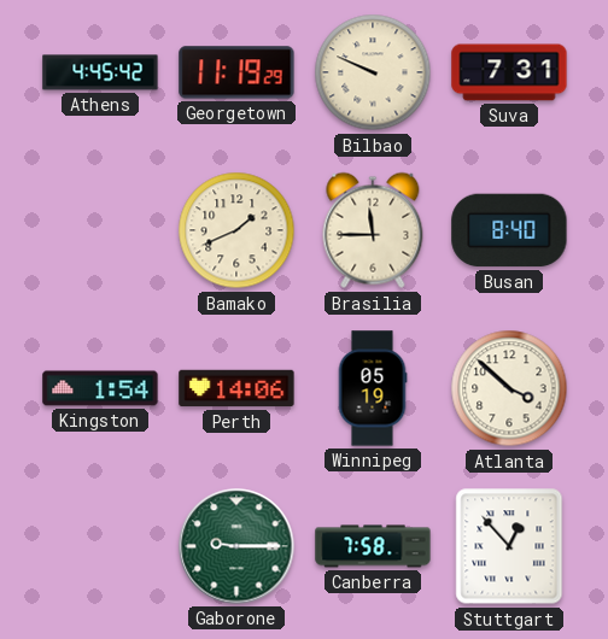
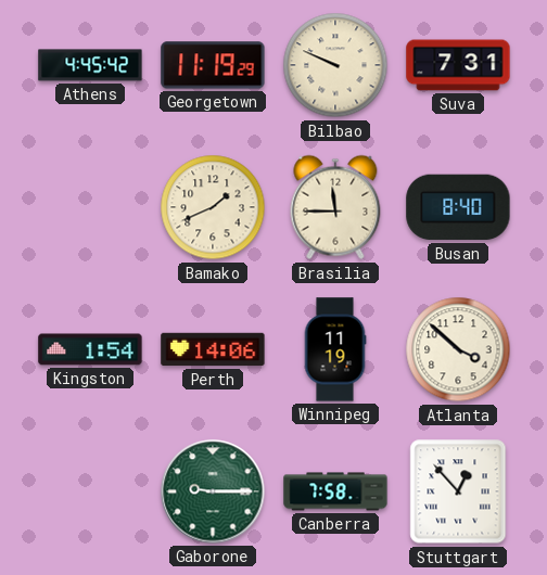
Winnipeg: 05:19 -> 11:19 (335, 349)
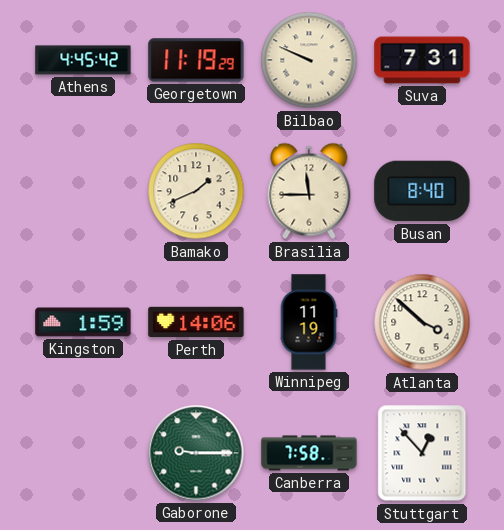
Kingston: 1:54 -> 1:59 (83, 322)
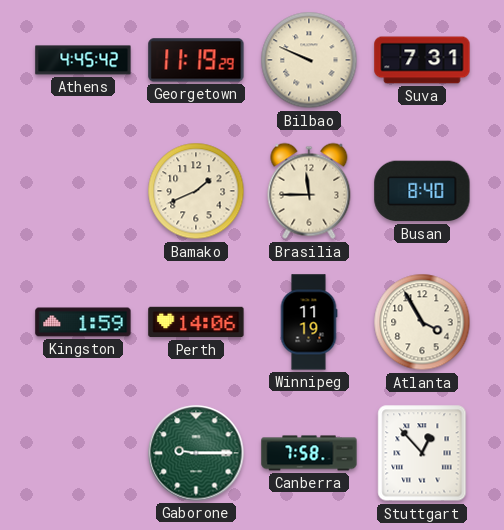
Atlanta: 3:52 -> 3:55 (422, 322)
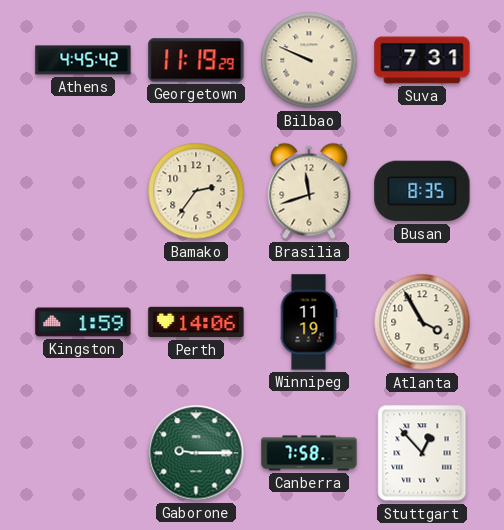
Bamako: 1:41 -> 2:36 (196, 191)
Brasilia: 11:45 -> 11:42 (309, 191)
Busan: 8:40 -> 8:35 (422, 191)
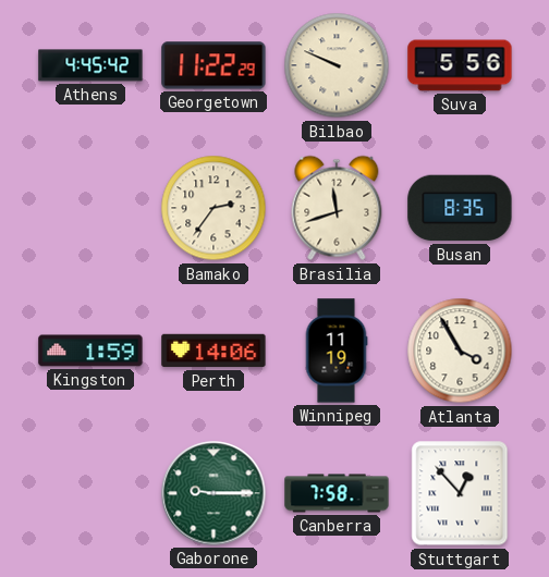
Georgetown: 11:19 -> 11:22 (213, 65)
Suva: 7:31 -> 5:56 (460, 65)
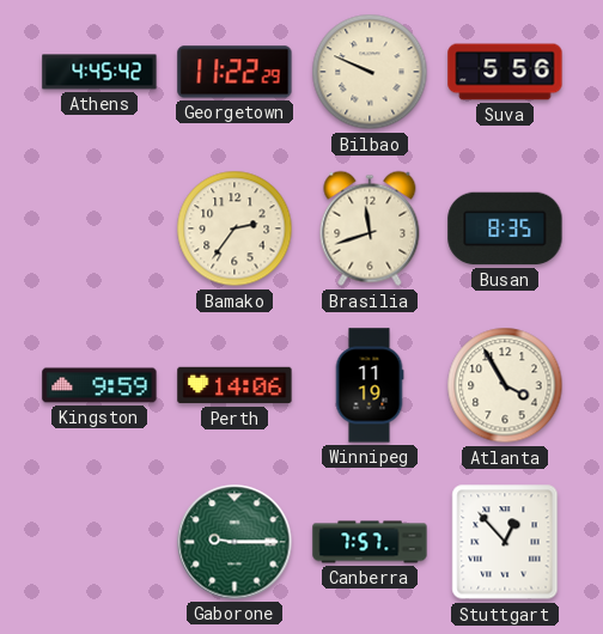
Kingston: 1:59 -> 9:59 (99, 385)
Canberra: 7:58 -> 7:57 (370, 542)
